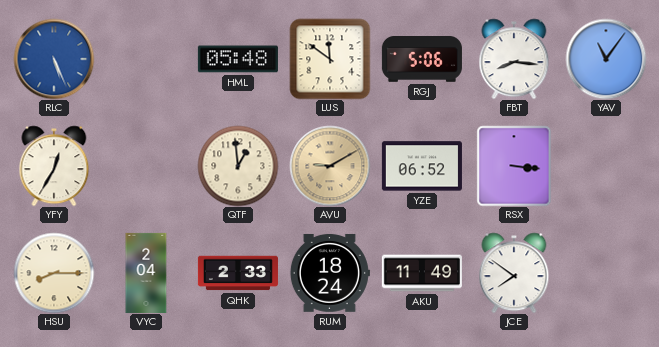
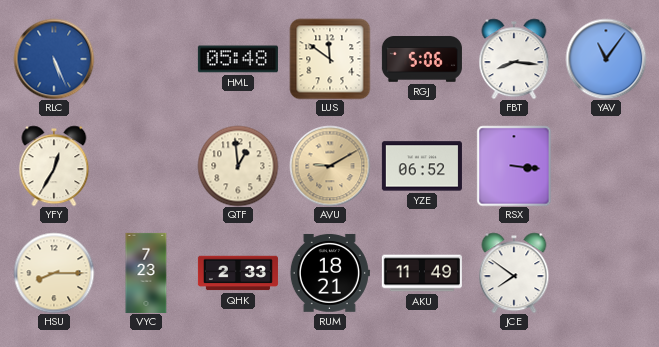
VYC: 2:04 -> 7:23 (146, 273)
RUM: 18:24 -> 18:21 (330, 273)
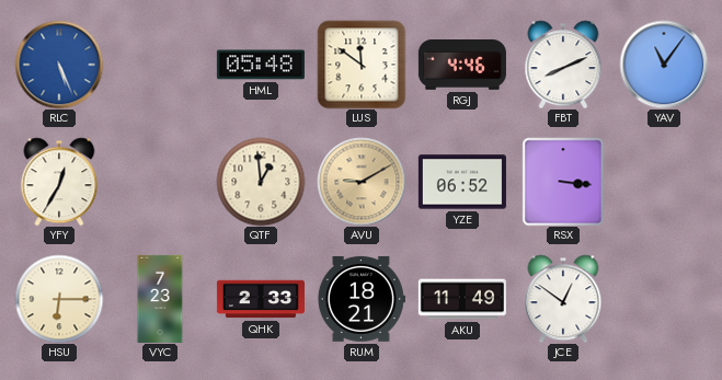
RGJ: 5:06 -> 4:46 (462, 66)
FBT: 8:16 -> 8:11 (563, 65)
HSU: 8:15 -> 6:15 (59, 299)
JCE: 7:51 -> 12:51 (563, 299)
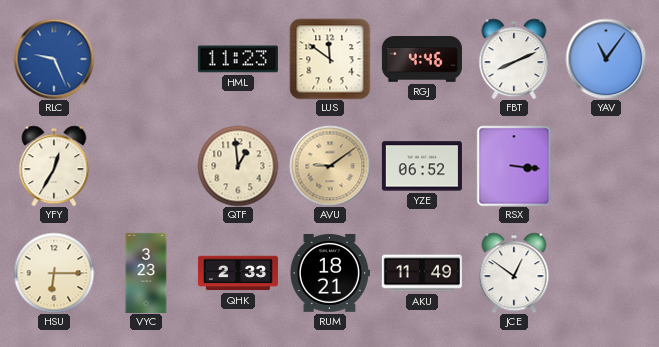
RLC: 5:26 -> 9:26 (54, 59)
HML: 05:48 -> 11:23 (238, 59)
AVU: 9:10 -> 9:09 (330, 166)
VYC: 7:23 -> 3:23 (146, 273)
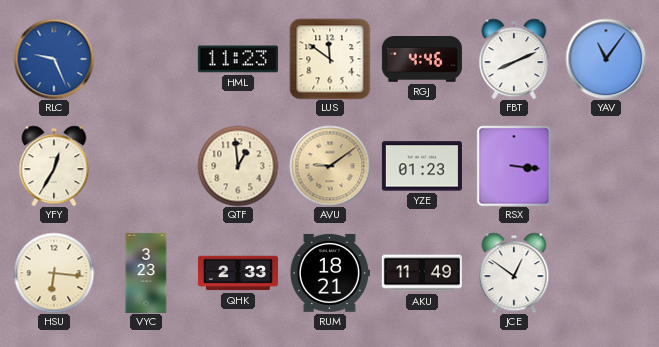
YZE: 06:52 -> 01:23 (422, 166)
HSU: 6:15 -> 6:16 (54, 273)
